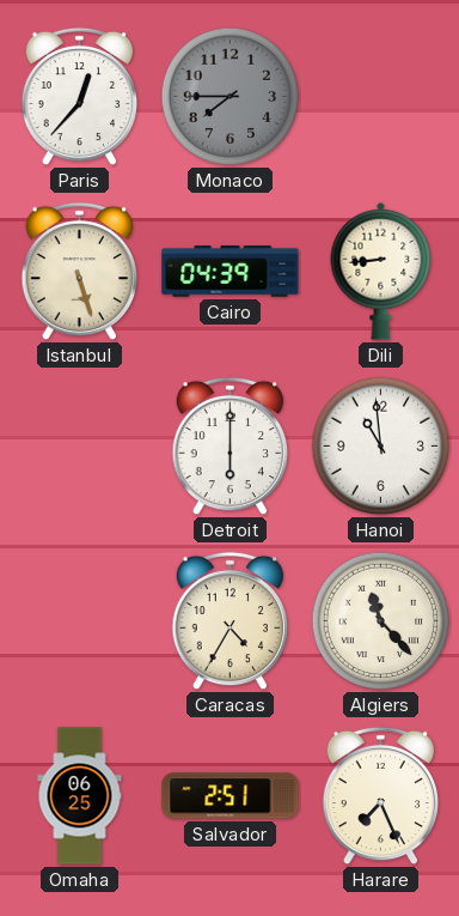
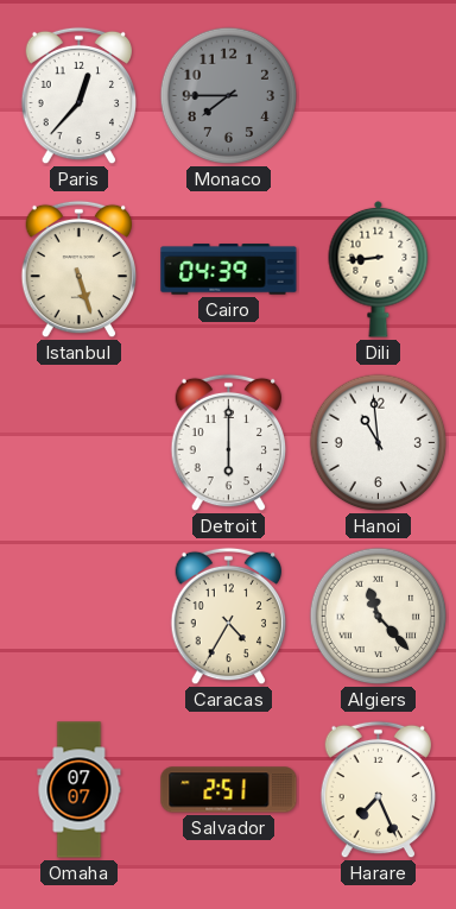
Omaha: 06:25 -> 07:07 (80, 790)
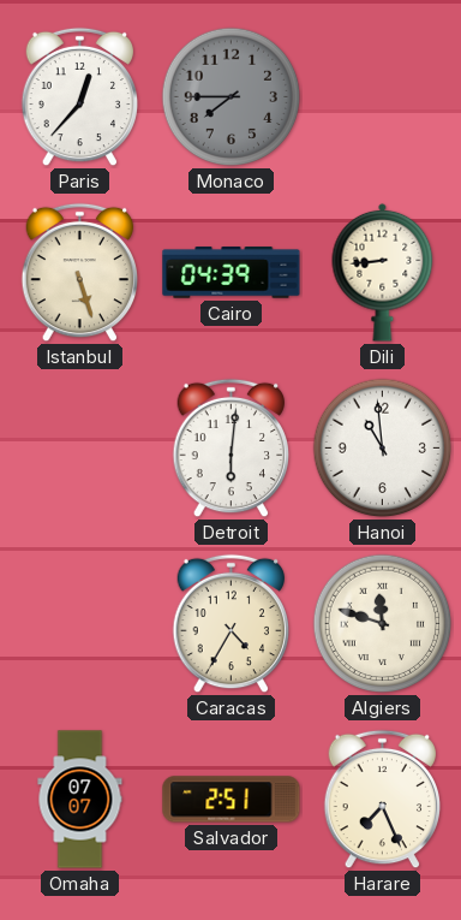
Detroit: 6:00 -> 6:01 (232, 449)
Algiers: 11:23 -> 11:48 (383, 624)
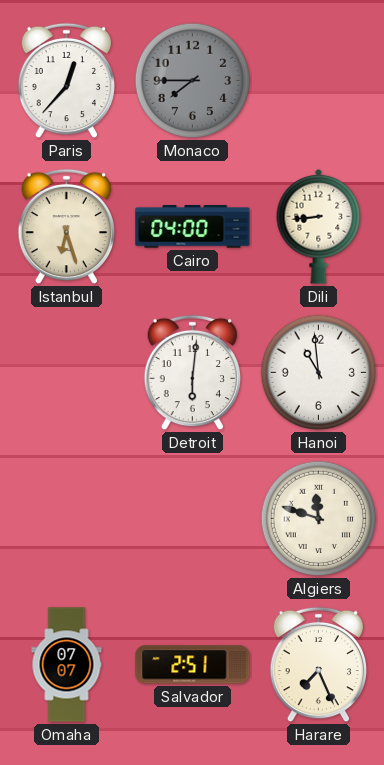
Istanbul: 5:27 -> 6:27 (67, 227)
Cairo: 04:39 -> 04:00 (193, 227)
Caracas: 4:35 -> none (232, 624)
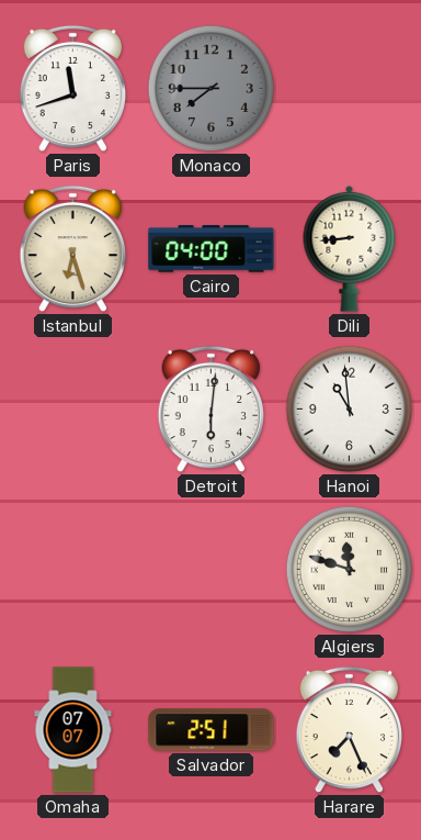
Paris: 12:37 -> 11:42 (73, 89)
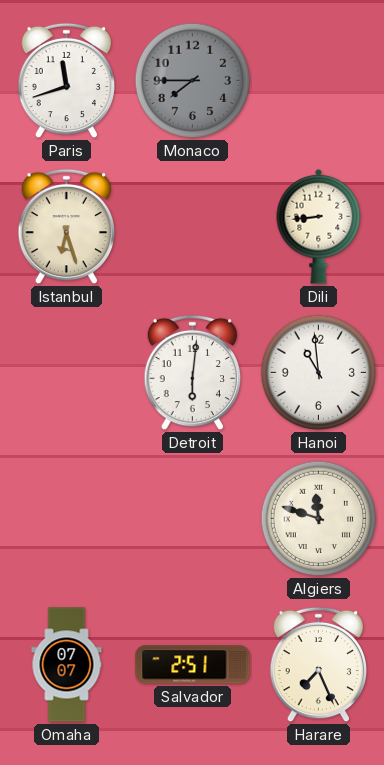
Cairo: 04:00 -> none (212, 249)
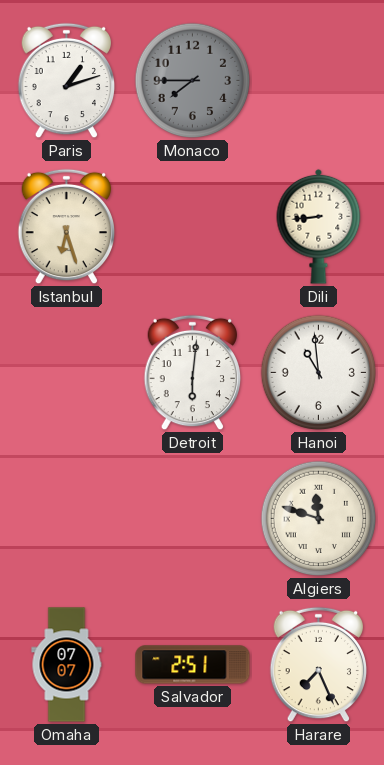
Paris: 11:42 -> 1:12 (67, 81)
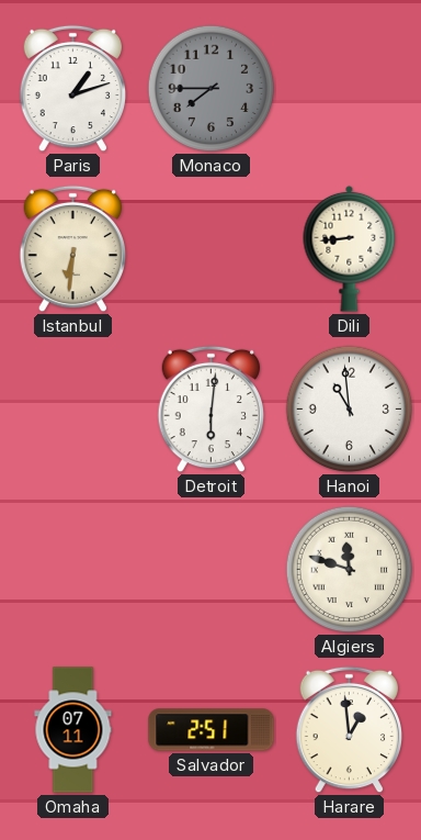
Istanbul: 6:27 -> 6:31 (73, 249)
Omaha: 07:07 -> 07:11 (73, 730)
Harare: 7:26 -> 12:59 (350, 730)
